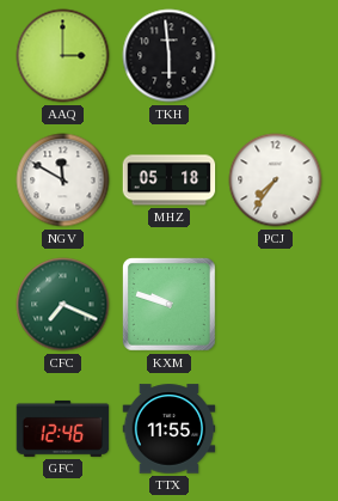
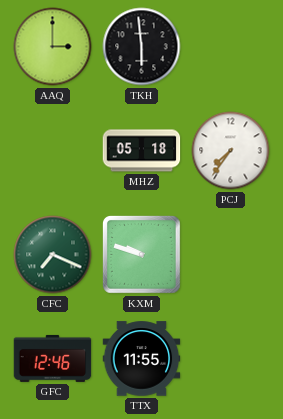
NGV: 11:50 -> none (63, 181)
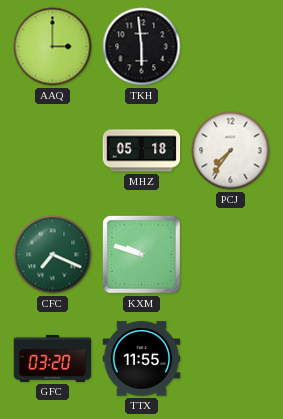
GFC: 12:46 -> 03:20 (53, 358)
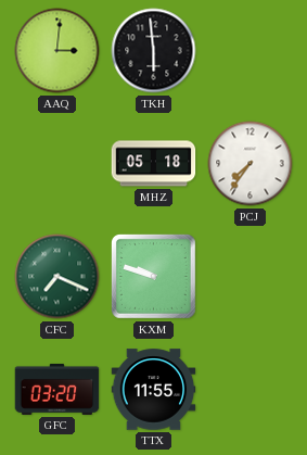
AAQ: 3:00 -> 3:01 (57, 51)
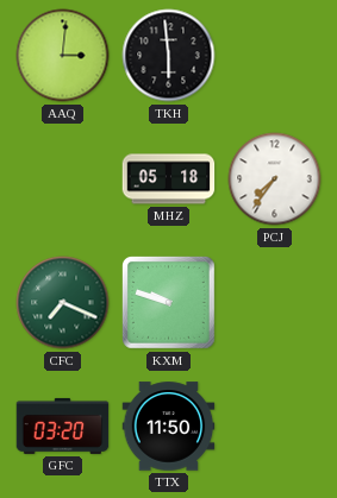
TTX: 11:55 -> 11:50 (169, 427)
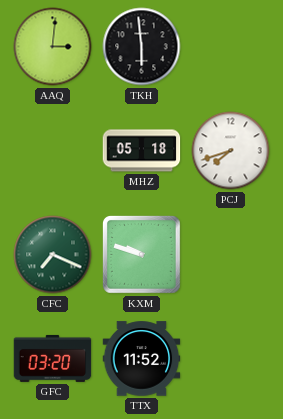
PCJ: 7:36 -> 7:42 (231, 151)
TTX: 11:50 -> 11:52 (142, 359)
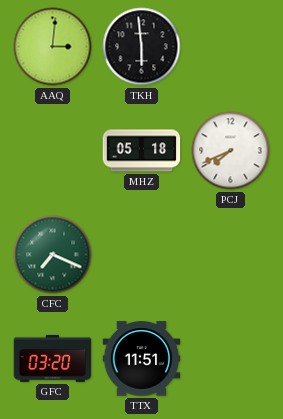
PCJ: 7:42 -> 7:41 (231, 151)
KXM: 9:48 -> none (142, 255)
TTX: 11:52 -> 11:51 (142, 359)
